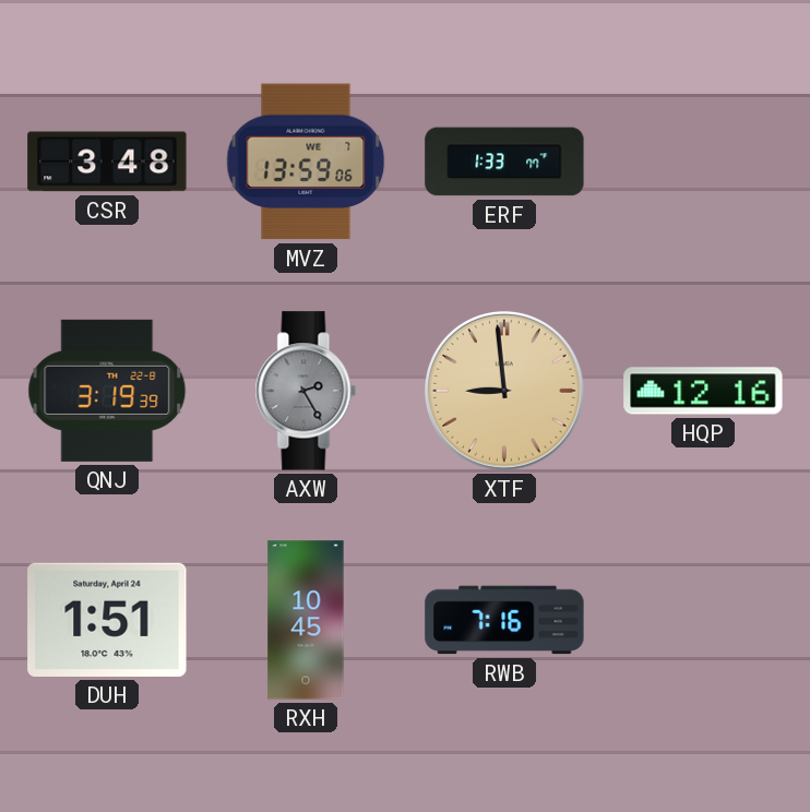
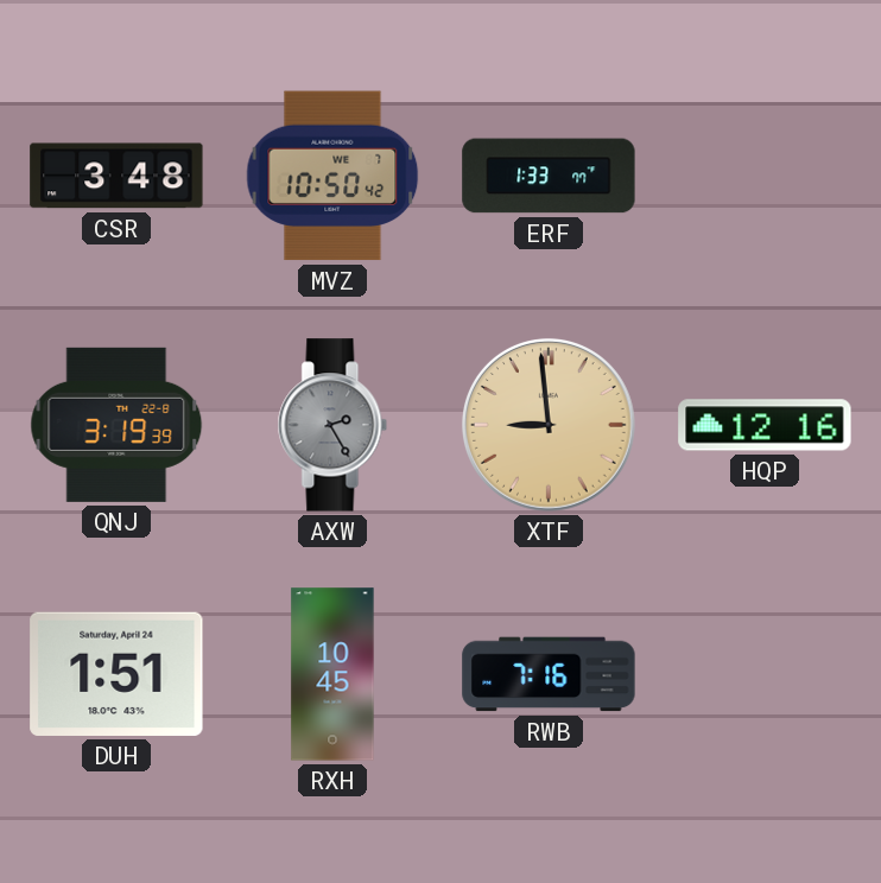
MVZ: 13:59 -> 10:50 (332, 176)
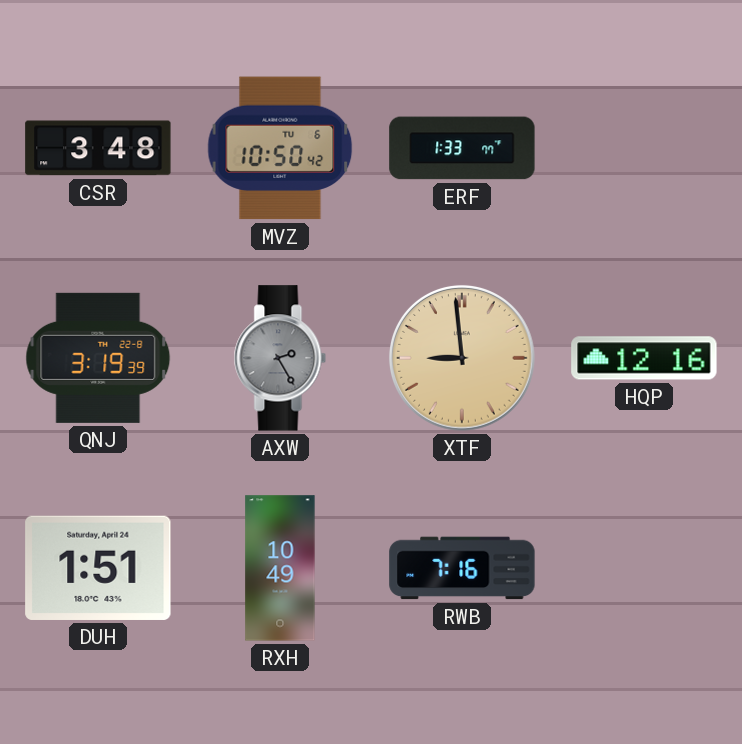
MVZ date: WE 7 -> TU 6 (280, 148)
RXH: 10:45 -> 10:49 (280, 568)
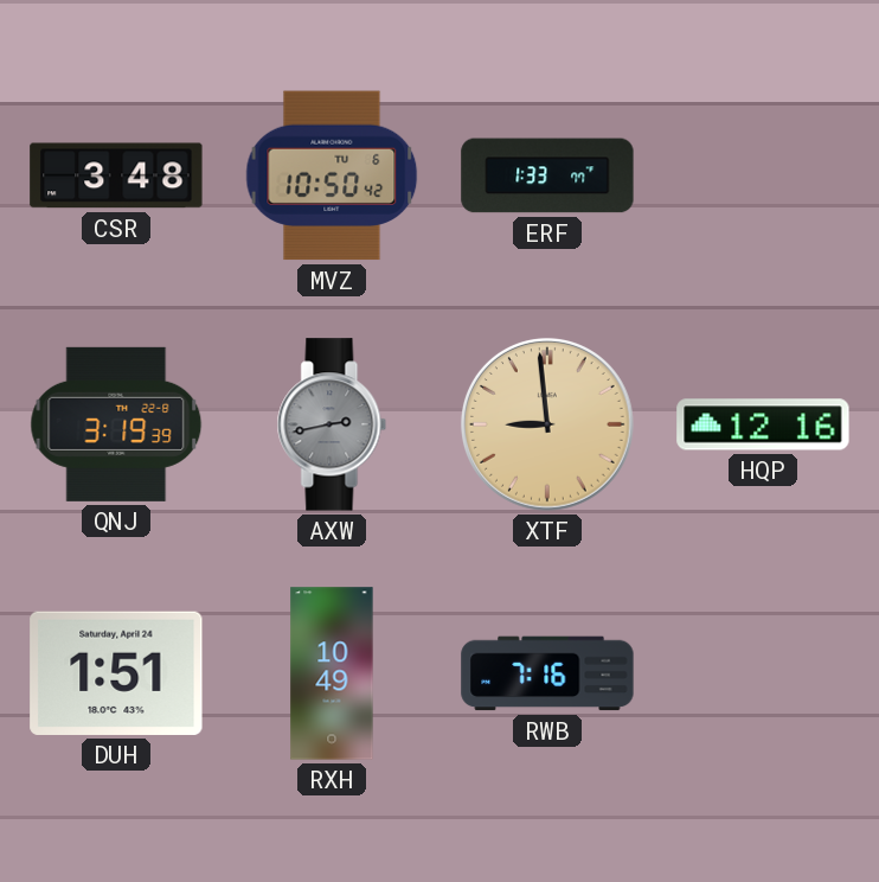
AXW: 2:25 -> 2:43 (332, 424)
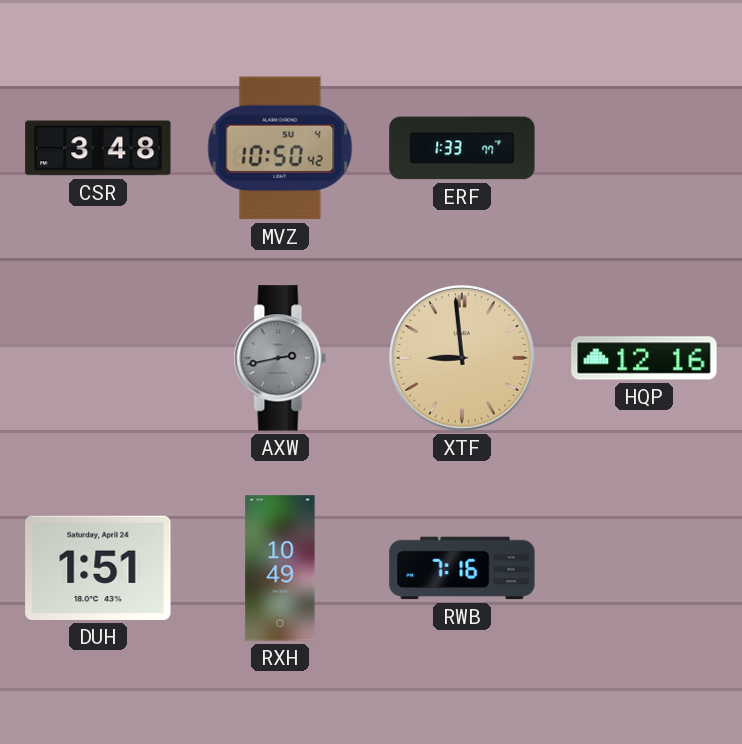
MVZ date: TU 6 -> SU 4 (280, 148)
QNJ: 3:19 -> none (116, 424)
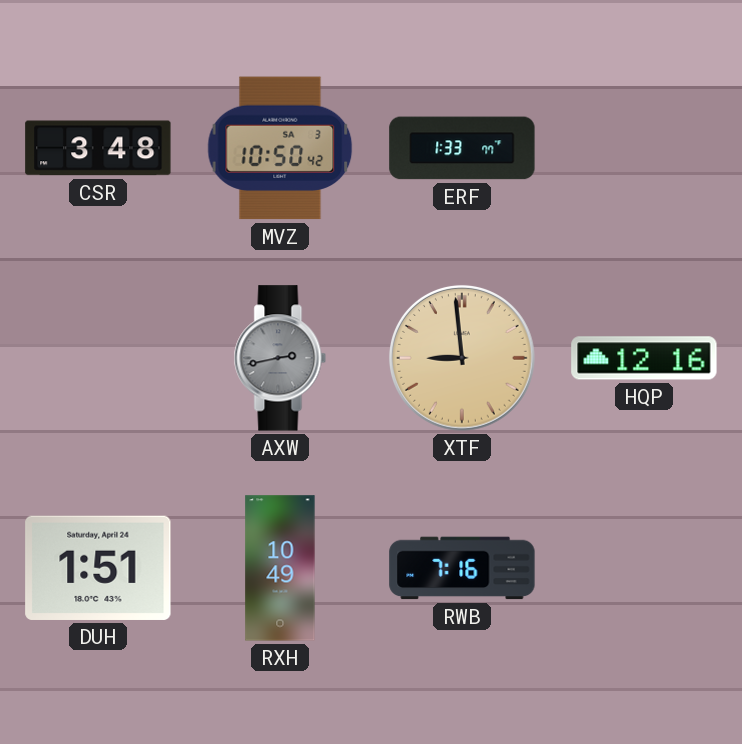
MVZ date: SU 4 -> SA 3 (280, 148)
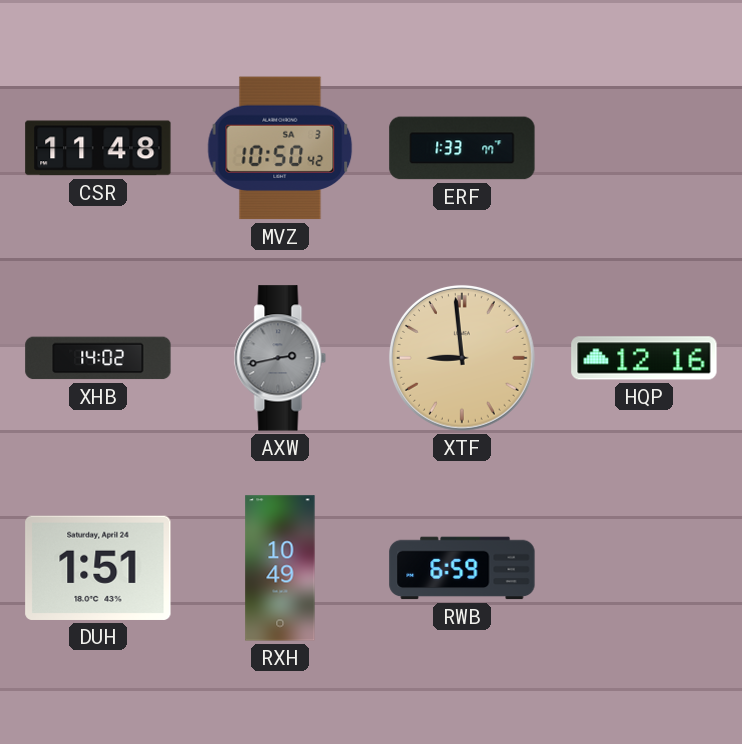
CSR: 3:48 -> 11:48 (98, 148)
XHB: none -> 14:02 (98, 358)
RWB: 7:16 -> 6:59 (462, 568)
